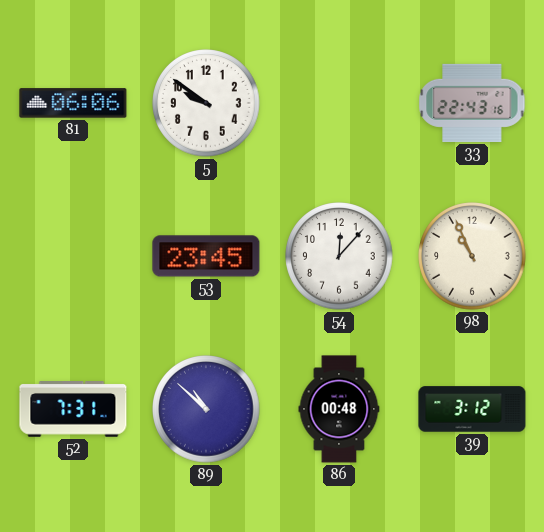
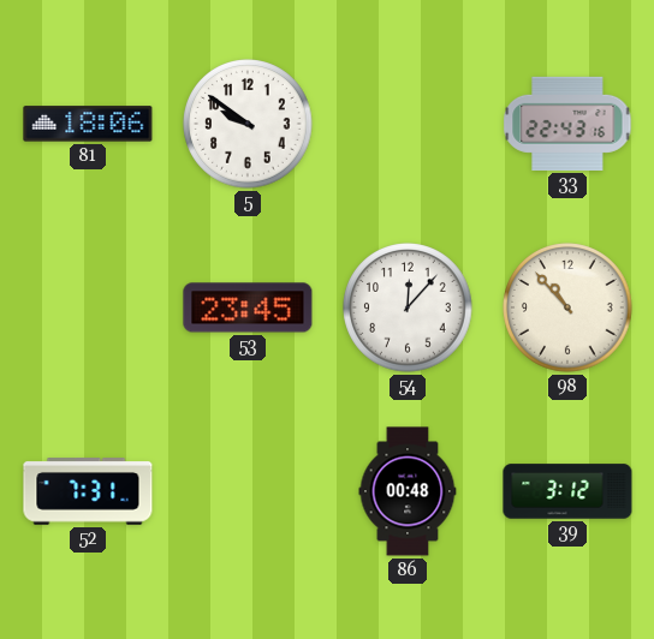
81: 06:06 -> 18:06 (88, 124)
98: 10:56 -> 10:53 (567, 307)
89: 10:52 -> none (206, 409)
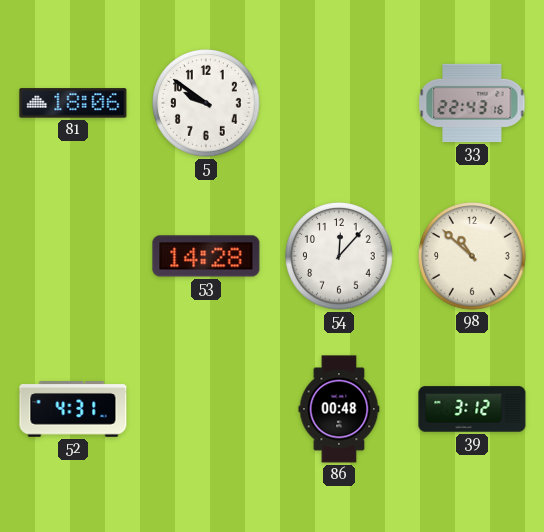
53: 23:45 -> 14:28 (206, 256)
98: 10:53 -> 10:52 (472, 256)
52: 7:31 -> 4:31 (73, 409)
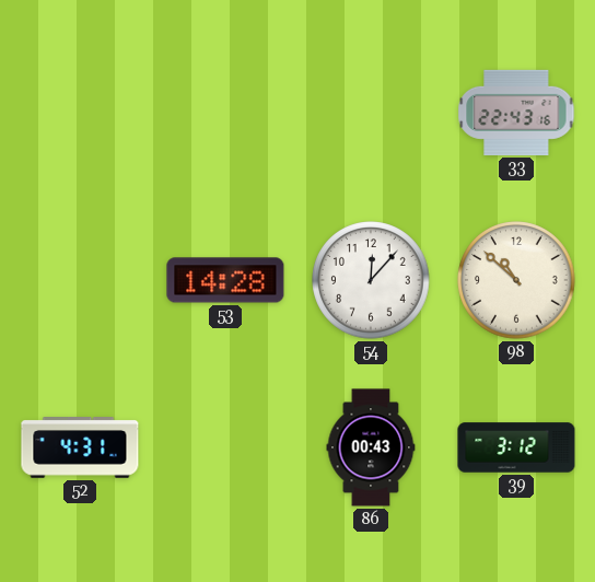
81: 18:06 -> none (73, 103)
5: 9:51 -> none (206, 103)
86: 00:48 -> 00:43 (371, 447)
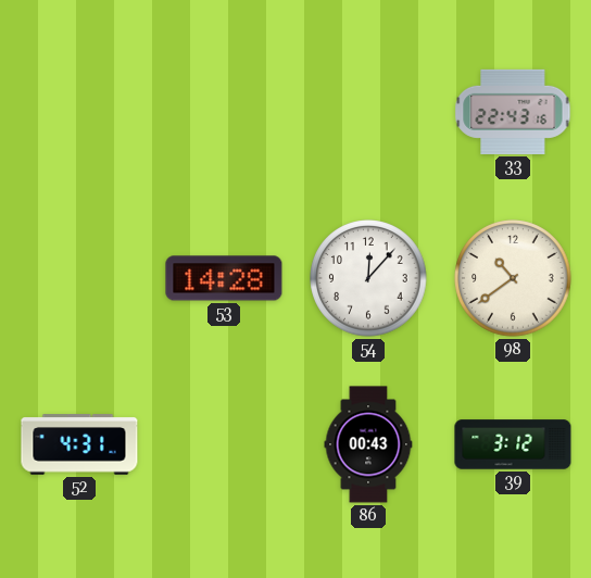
98: 10:52 -> 10:39 (513, 278)
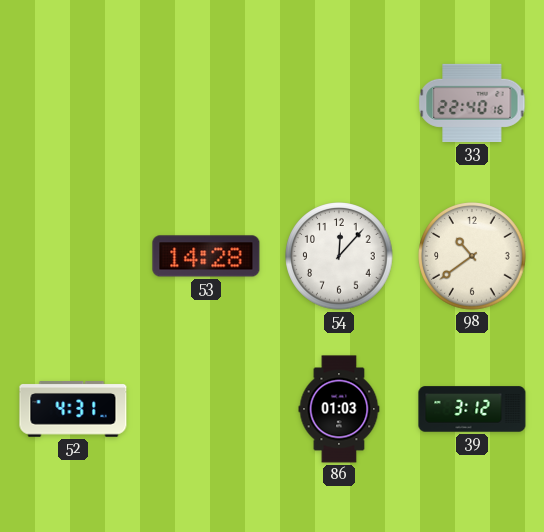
33: 22:43 -> 22:40 (472, 103)
86: 00:43 -> 01:03 (339, 409)
